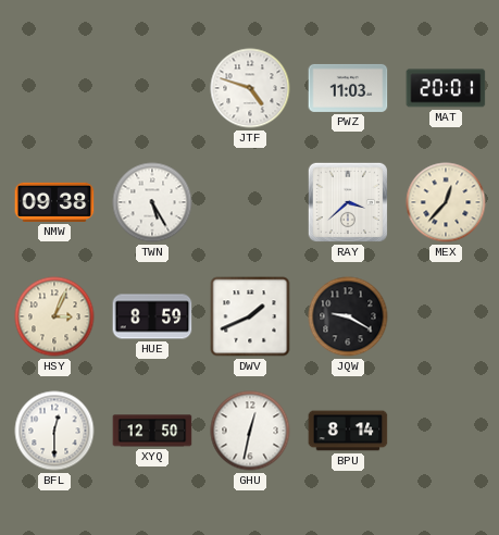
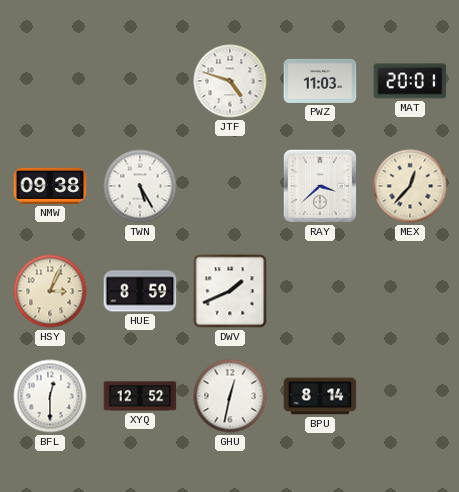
JQW: 9:20 -> none (348, 316)
XYQ: 12:50 -> 12:52 (140, 396)
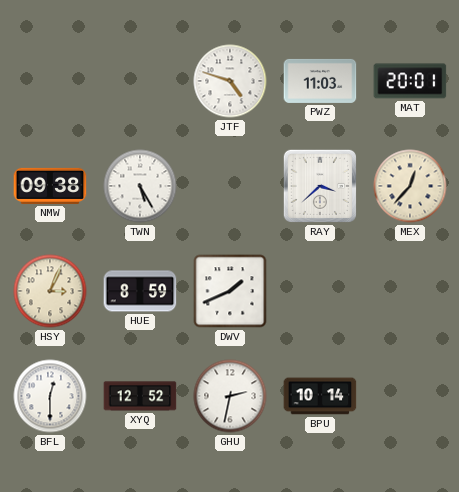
GHU: 12:32 -> 2:32 (230, 396)
BPU: 8:14 -> 10:14 (320, 396)
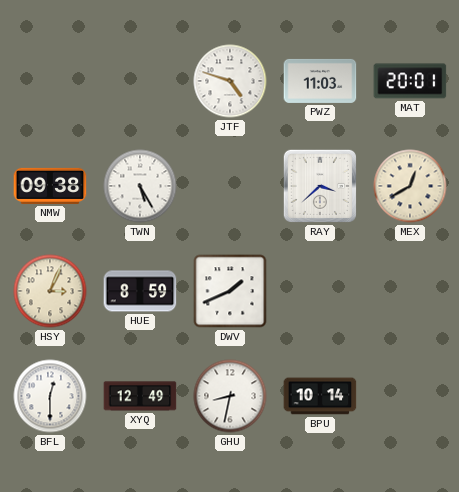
MEX: 12:37 -> 12:40 (410, 186)
XYQ: 12:52 -> 12:49 (140, 396)
GHU: 2:32 -> 8:32 (230, 396)
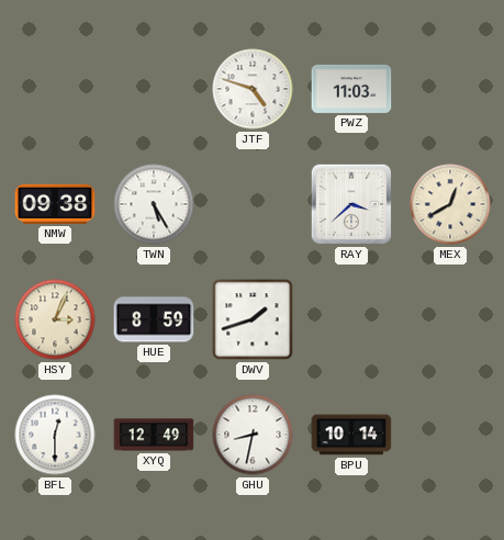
MAT: 20:01 -> none (410, 81)
DWV: 1:41 -> 1:42 (253, 319)
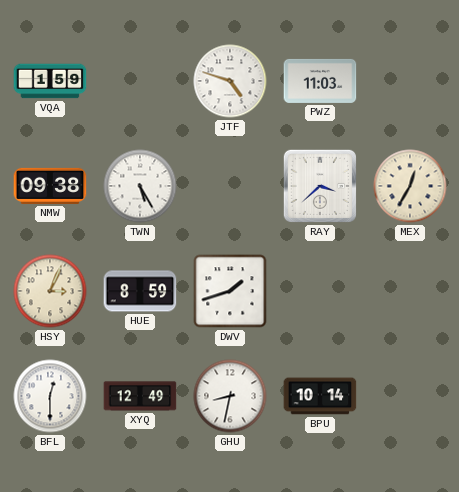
VQA: none -> 1:59 (50, 81)
MEX: 12:40 -> 12:35 (410, 186)
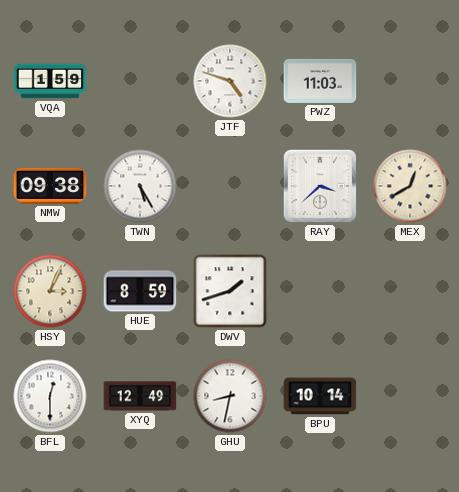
MEX: 12:35 -> 12:40 (410, 186)
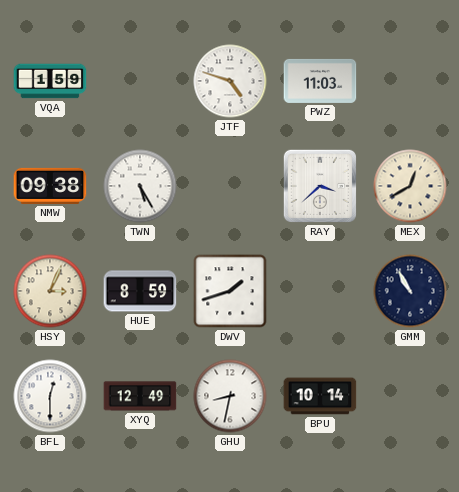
GMM: none -> 10:55 (410, 291)
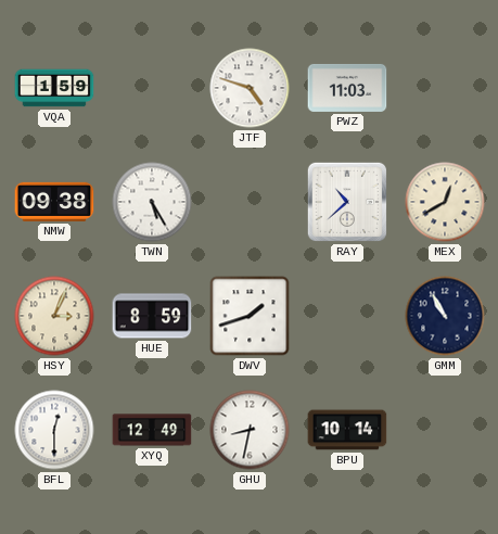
RAY: 3:38 -> 10:38 (347, 202)
